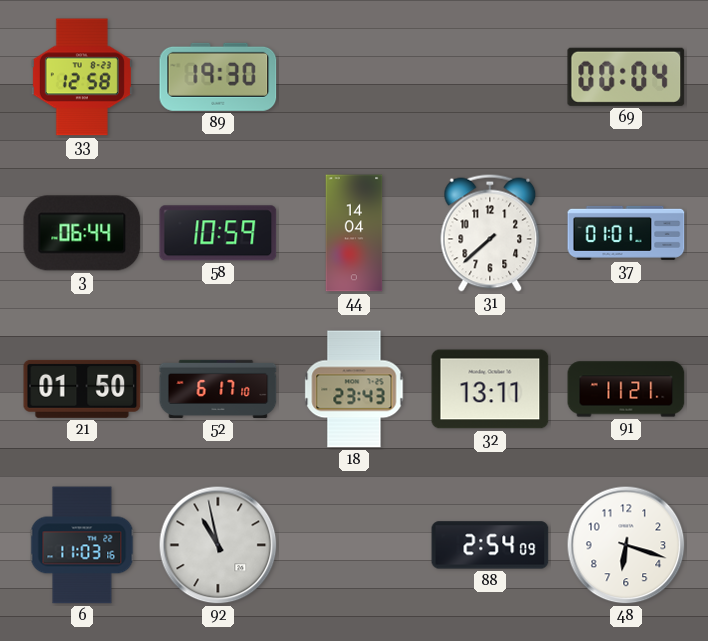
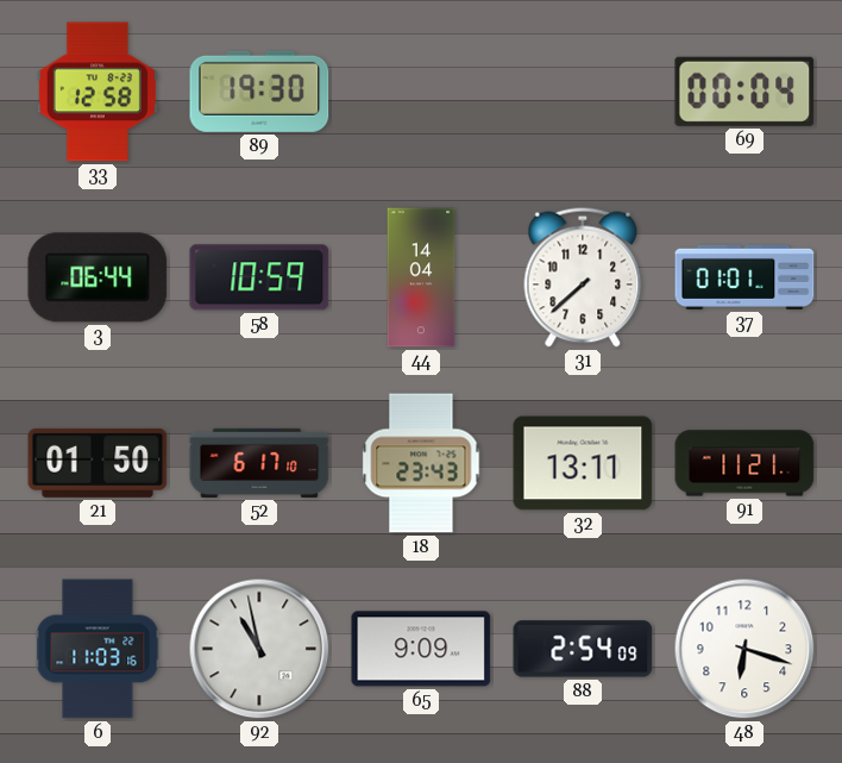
65: none -> 9:09 (421, 649)
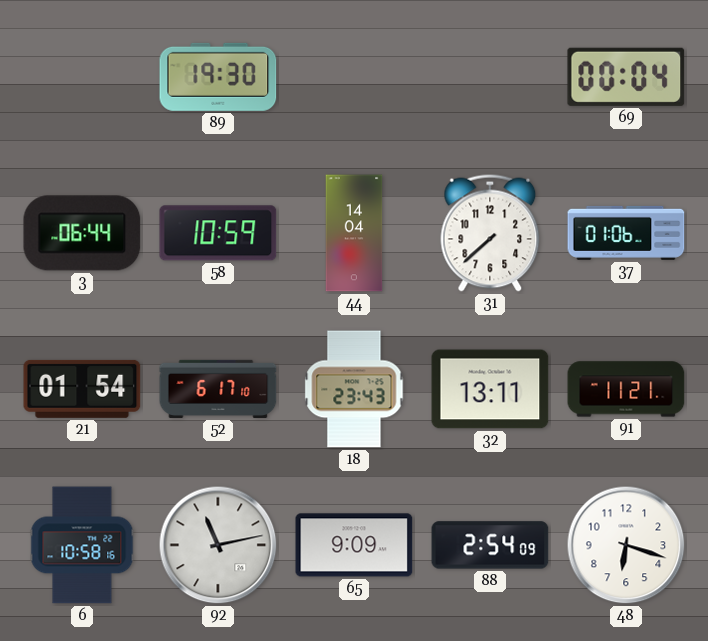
33: 12:58 -> none (98, 92)
37: 01:01 -> 01:06 (626, 233)
21: 01:50 -> 01:54 (82, 389)
6: 11:03 -> 10:58 (82, 545)
92: 10:58 -> 11:13 (218, 545)
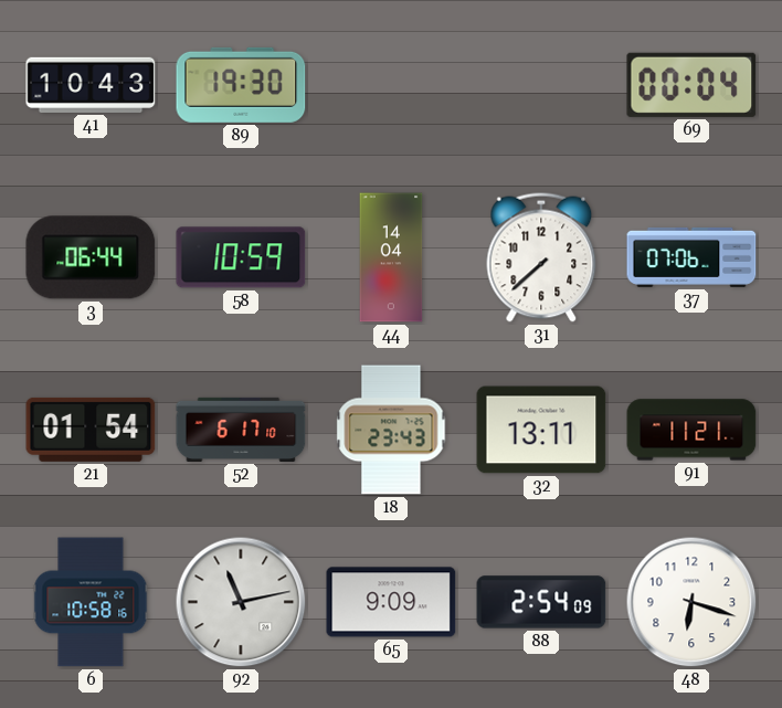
41: none -> 10:43 (91, 85)
37: 01:06 -> 07:06 (691, 257)
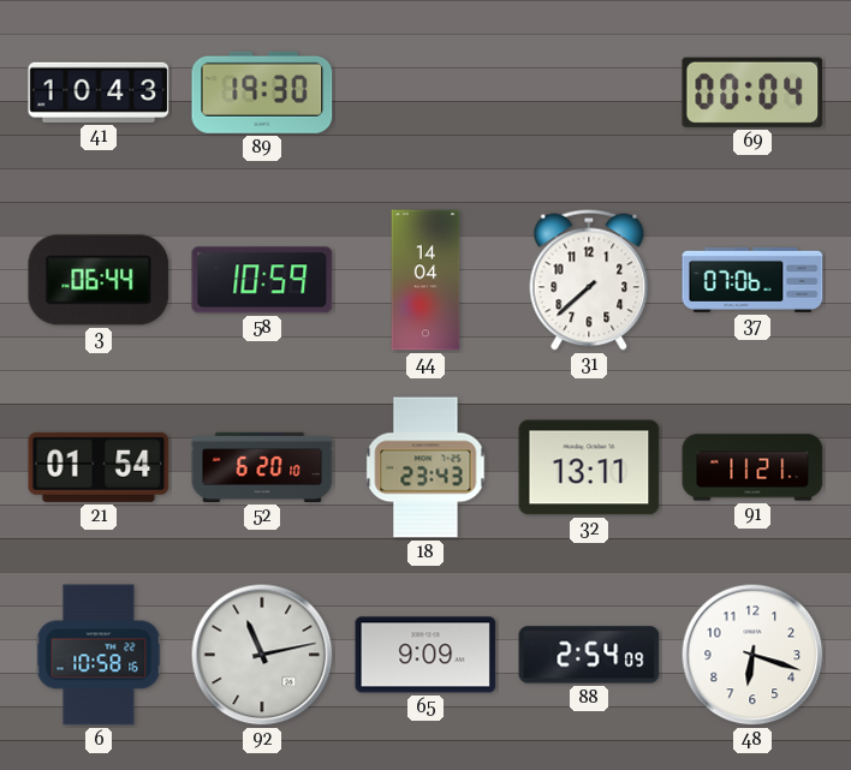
52: 6:17 -> 6:20 (262, 467)
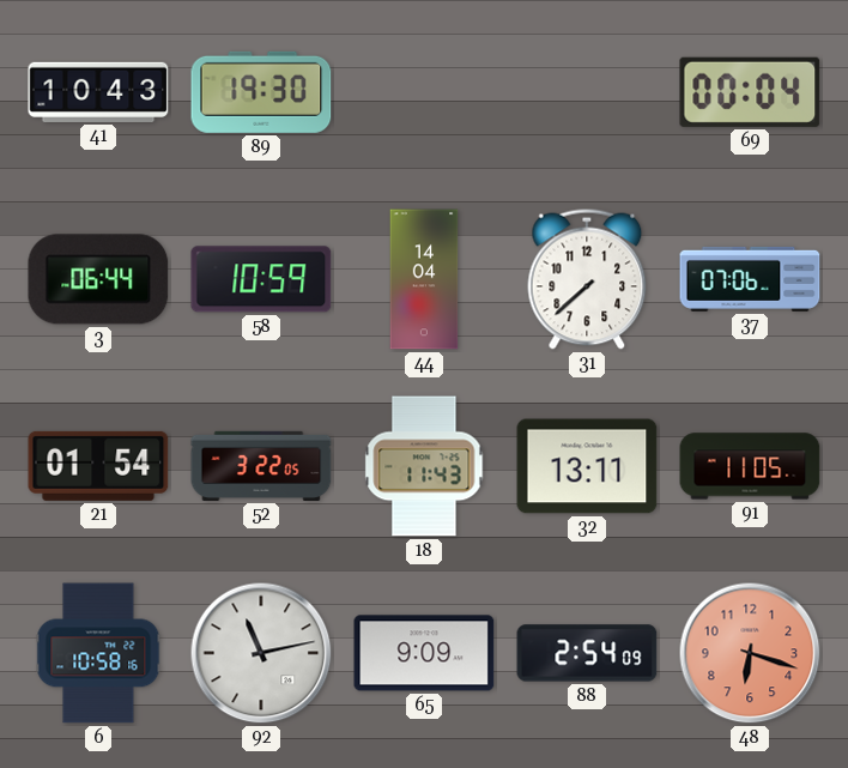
52: 6:20 -> 3:22 (261, 466)
18: 23:43 -> 11:43 (424, 466)
91: 11:21 -> 11:05 (750, 466)
48 dial: white -> salmon (750, 653)
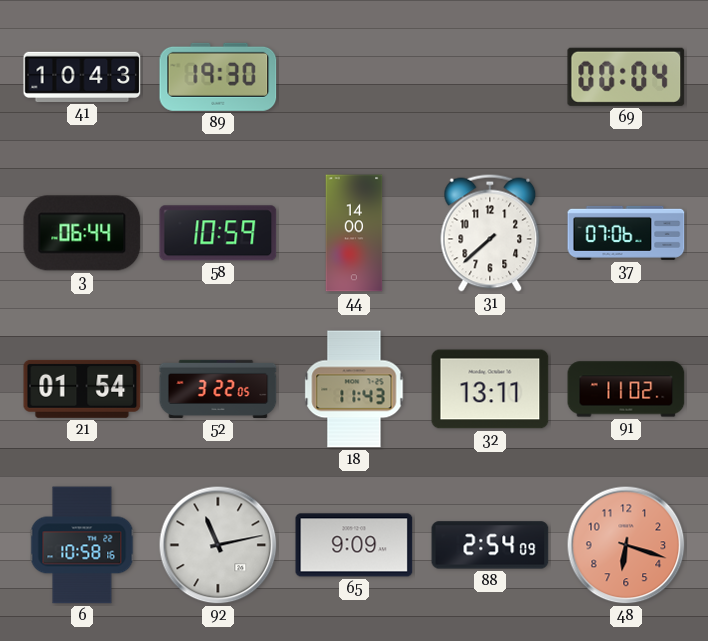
44: 14:04 -> 14:00 (354, 233)
91: 11:05 -> 11:02 (626, 389)
